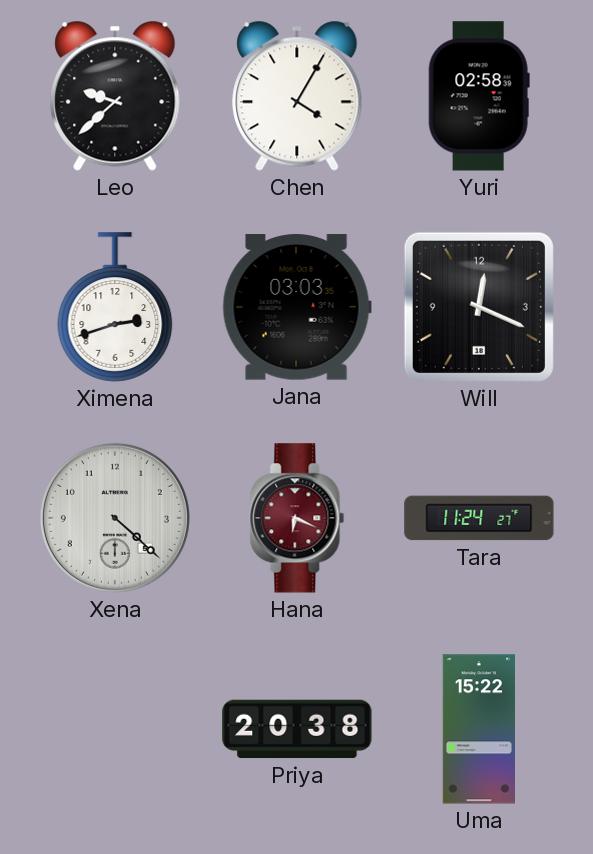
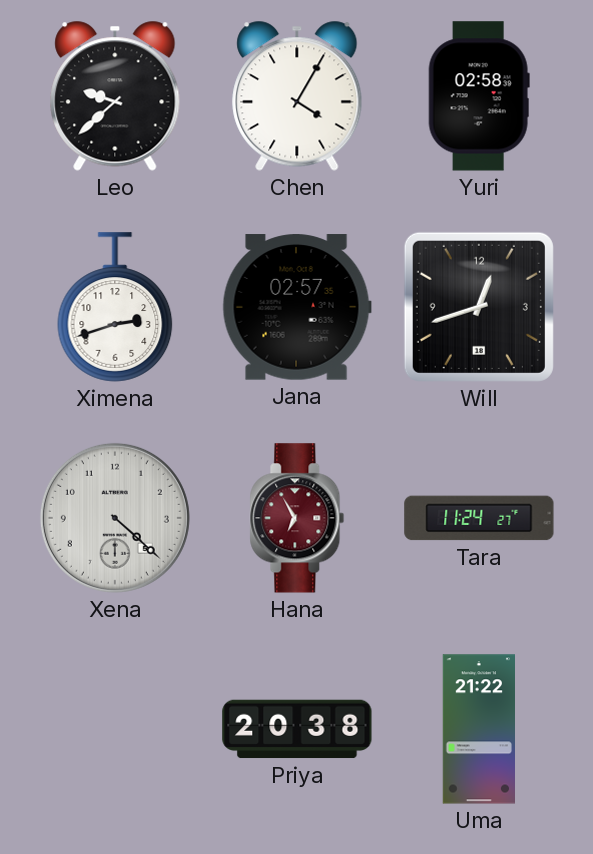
Jana: 03:03 -> 02:57 (297, 307)
Will: 12:19 -> 12:42 (479, 307)
Hana: 6:19 -> 6:55 (297, 518)
Uma: 15:22 -> 21:22 (478, 729)
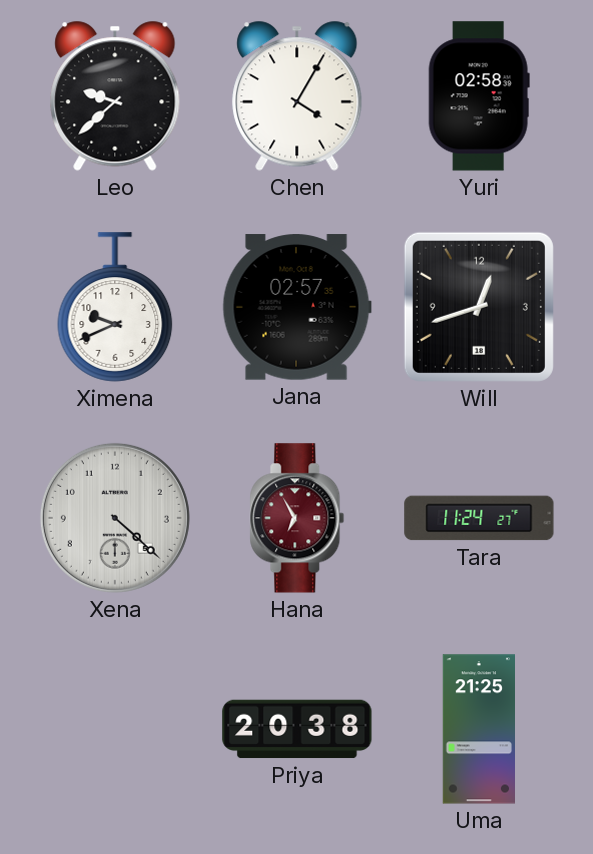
Ximena: 2:42 -> 9:41 (115, 307)
Uma: 21:22 -> 21:25 (478, 729)
